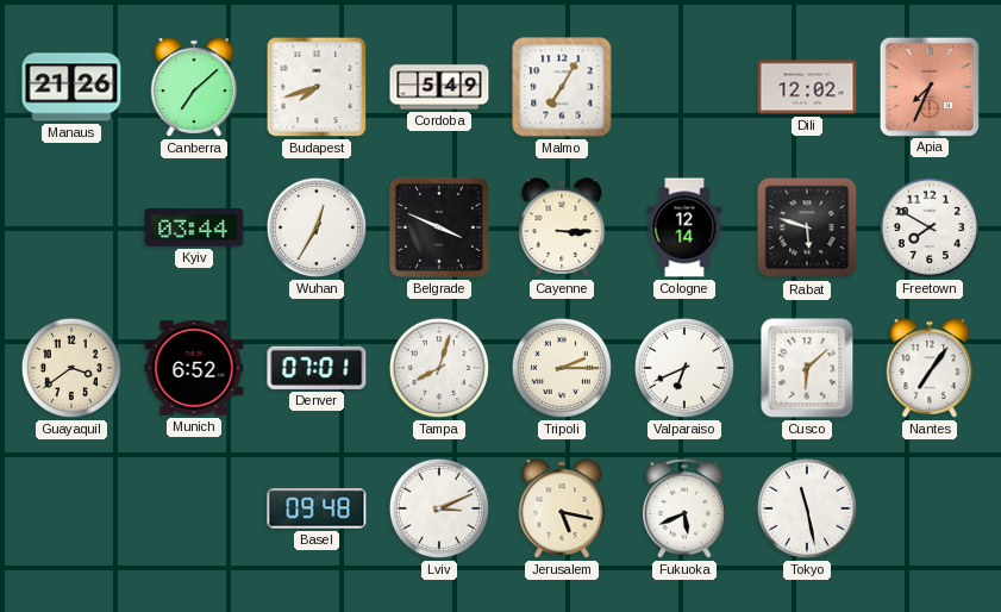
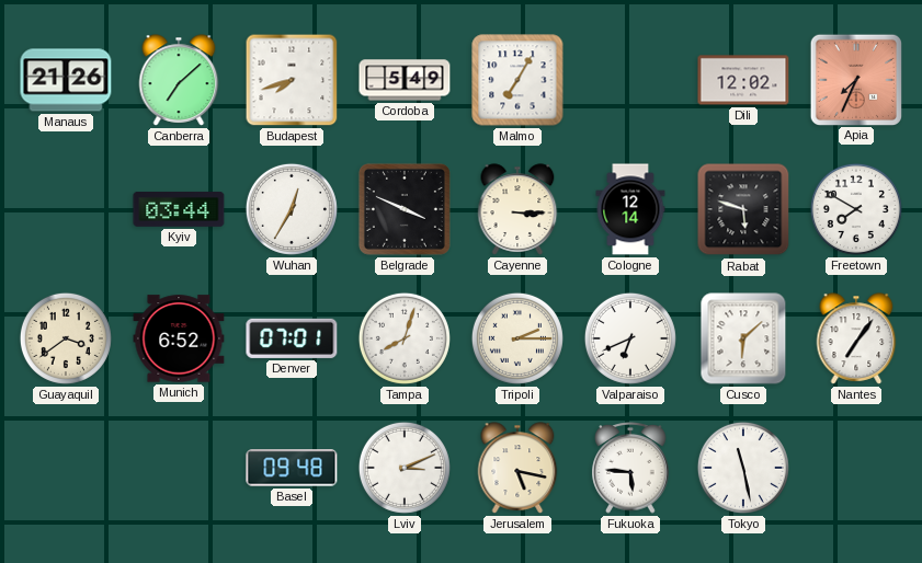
Fukuoka: 5:41 -> 5:46 (630, 469)
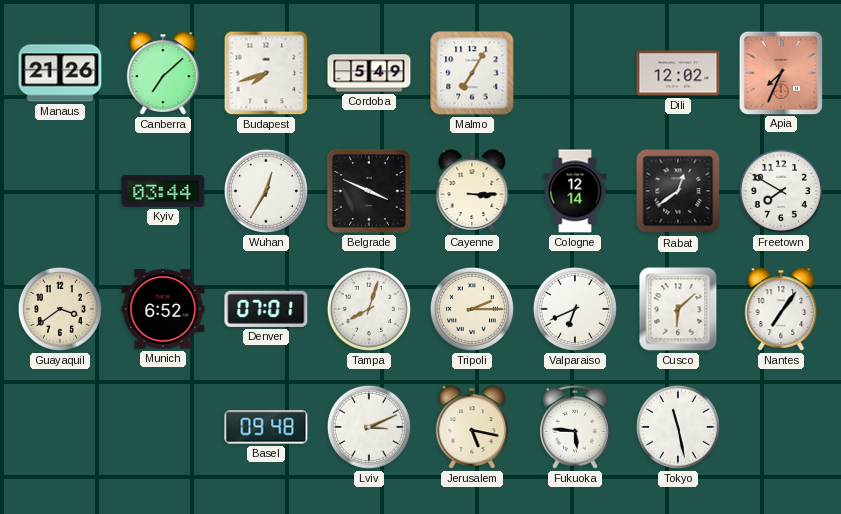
Rabat: 5:48 -> 12:39 (678, 191)
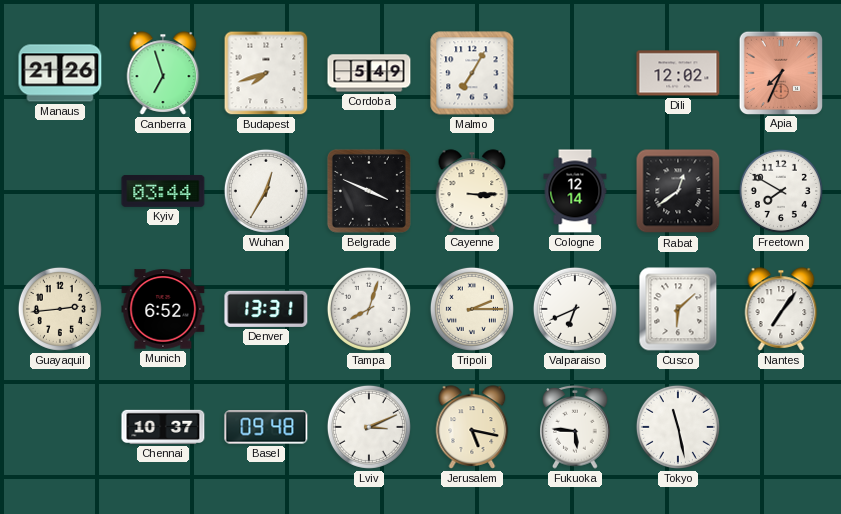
Canberra: 7:08 -> 6:57 (163, 73)
Guayaquil: 3:39 -> 2:44 (60, 309)
Denver: 07:01 -> 13:31 (266, 309)
Chennai: none -> 10:37 (163, 427)
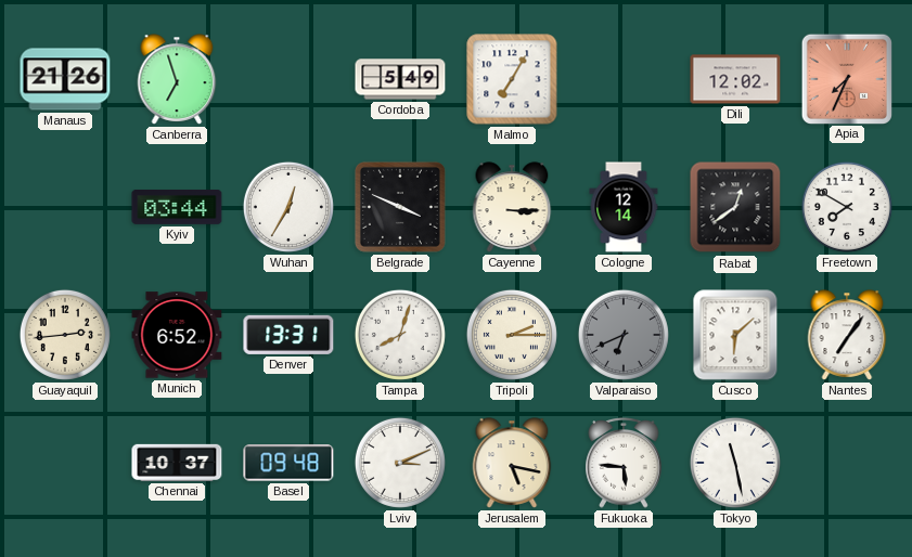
Budapest: 7:42 -> none (266, 73)
Valparaiso dial: white -> grey (624, 335)
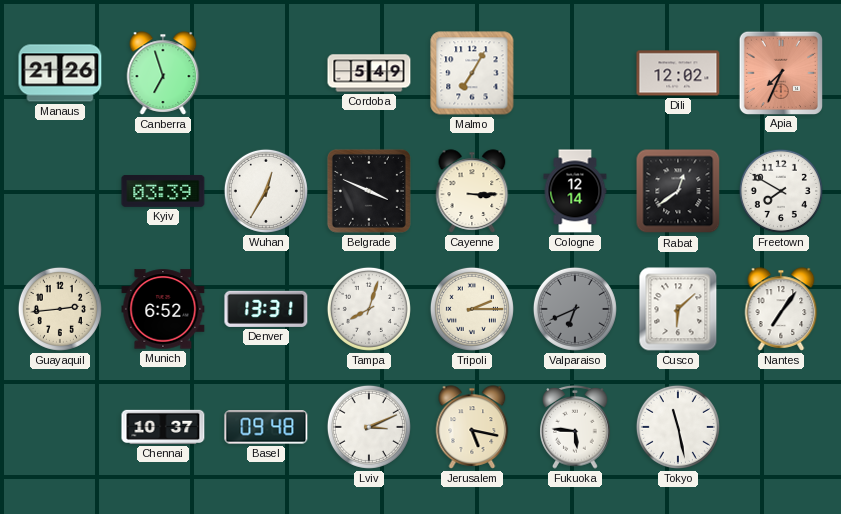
Kyiv: 03:44 -> 03:39 (163, 192)
